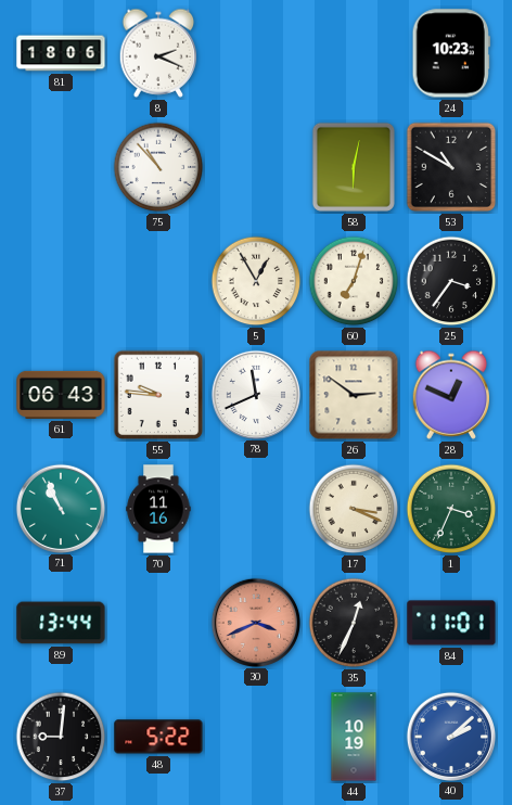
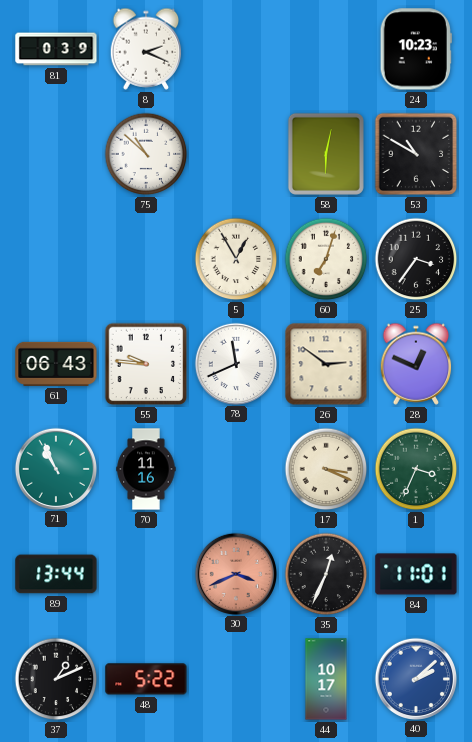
81: 18:06 -> 0:39 (56, 49)
75: 10:53 -> 10:52 (146, 154)
37: 9:01 -> 1:11 (56, 679)
44: 10:19 -> 10:17 (326, 679)
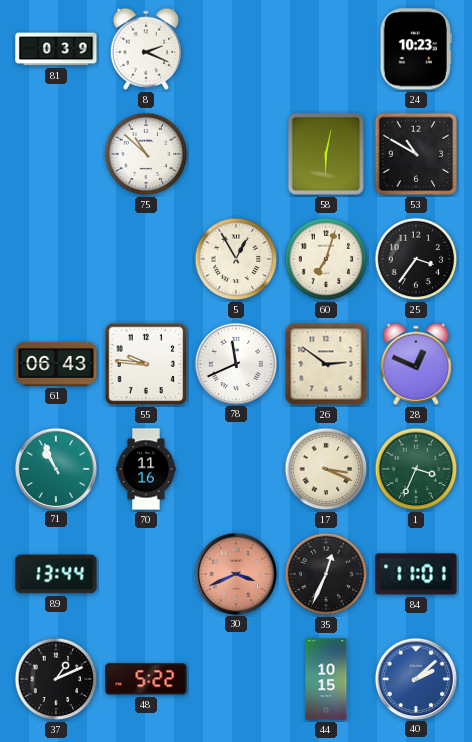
44: 10:17 -> 10:15 (326, 679)
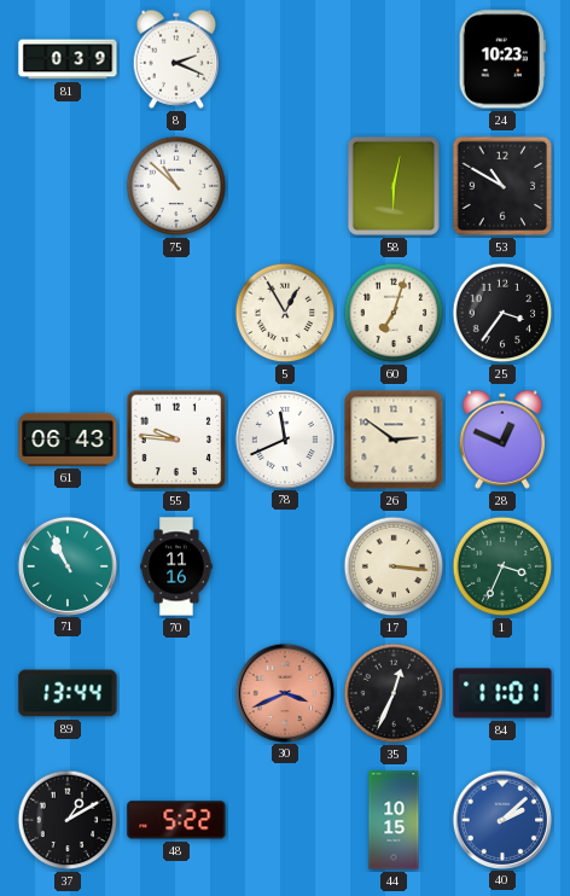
17: 3:19 -> 3:16 (394, 566)
37: 1:11 -> 1:10 (68, 820)
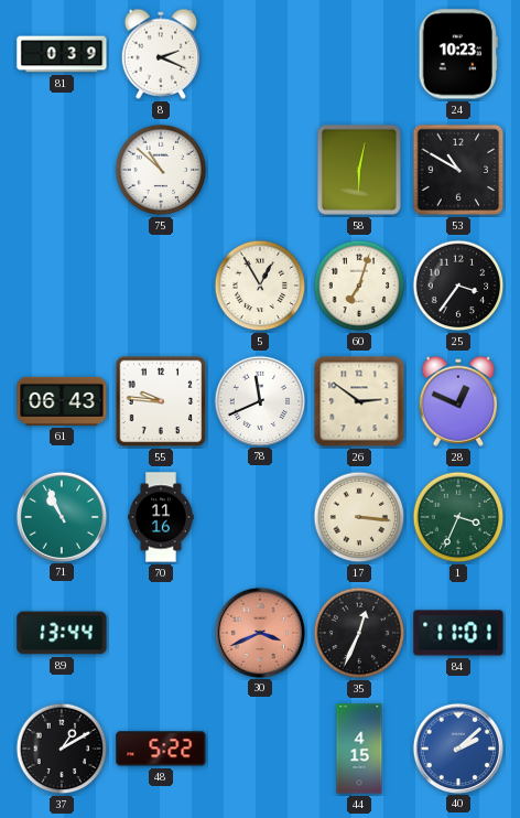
44: 10:15 -> 4:15 (359, 749)
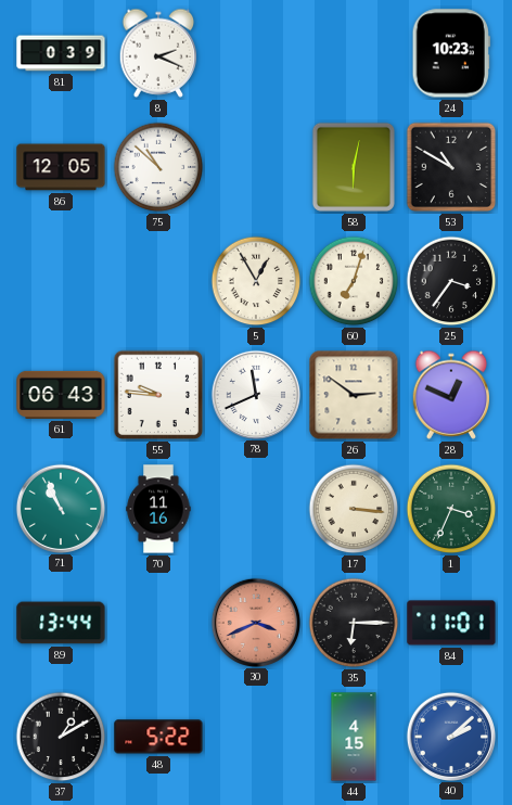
86: none -> 12:05 (61, 167)
35: 12:34 -> 6:15 (354, 623)
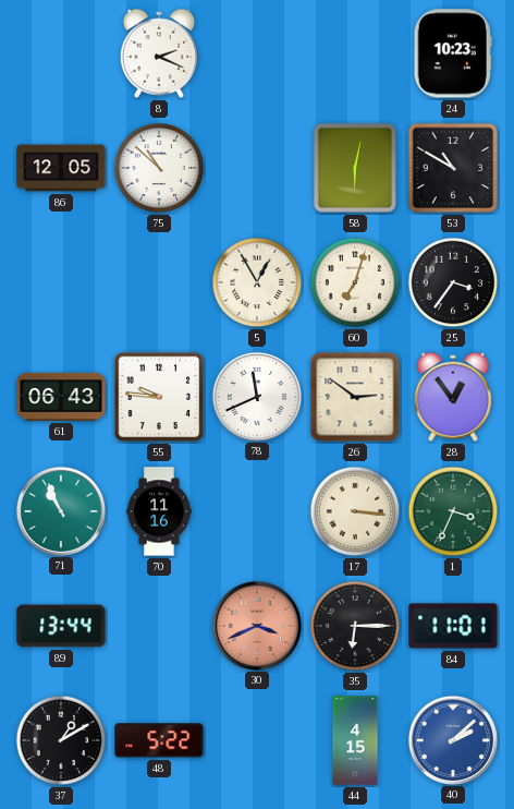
81: 0:39 -> none (61, 53)
28: 12:49 -> 12:54 (453, 397)
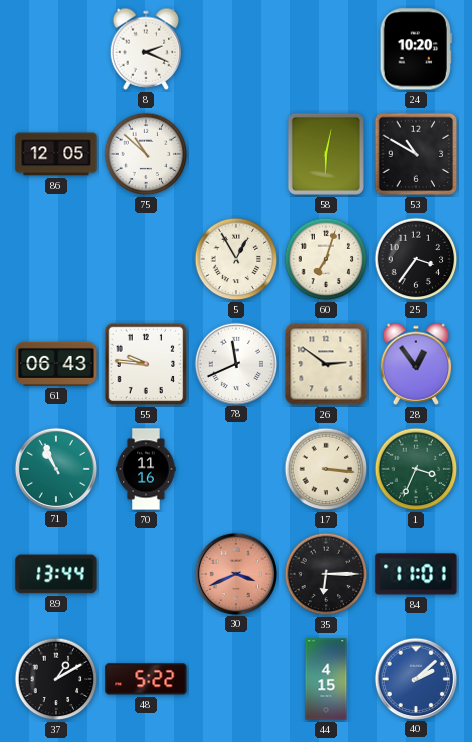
24: 10:23 -> 10:20 (416, 49)
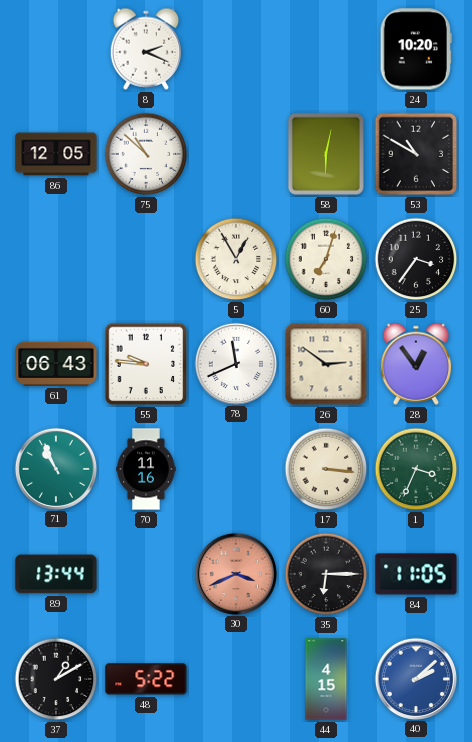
84: 11:01 -> 11:05 (416, 574)
